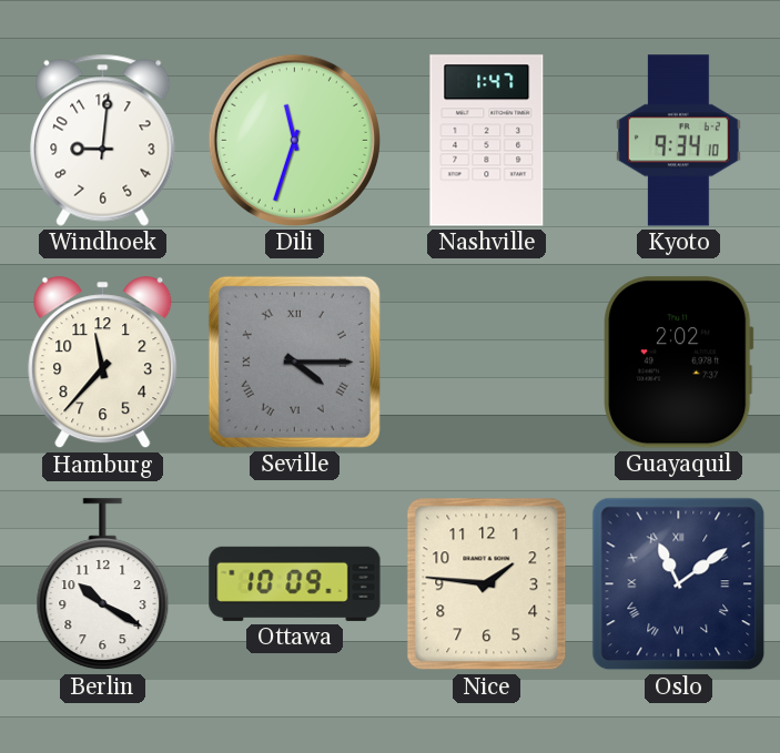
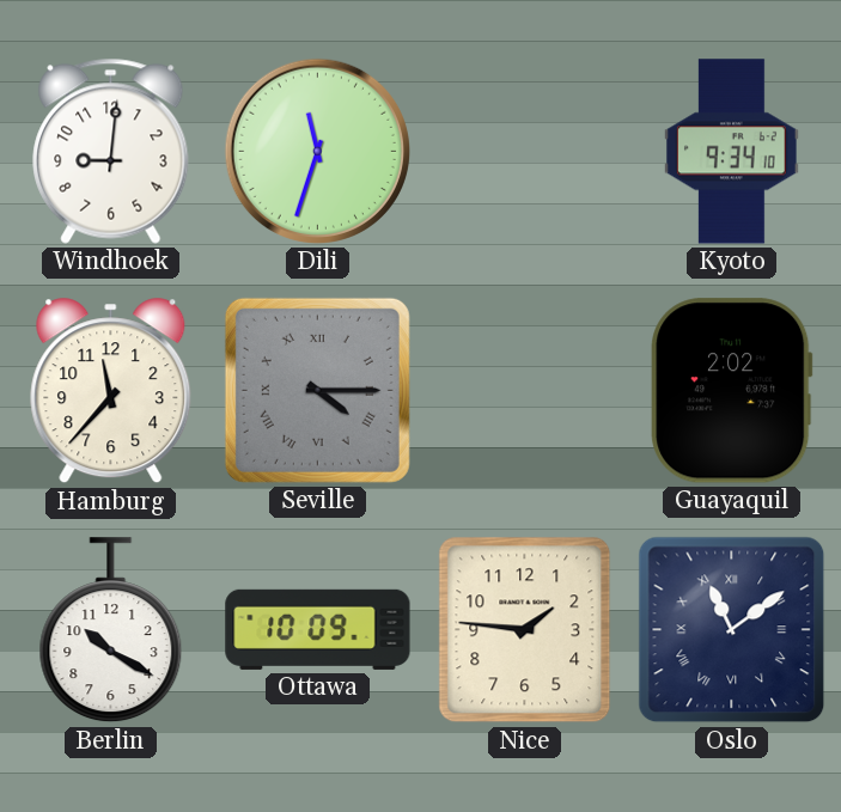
Nashville: 1:47 -> none (487, 141)
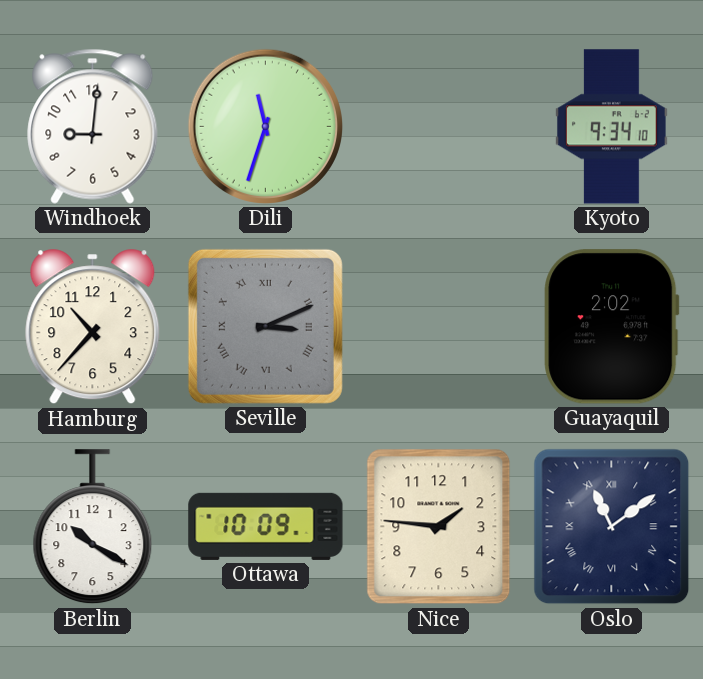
Hamburg: 11:37 -> 10:37 (93, 327)
Seville: 4:15 -> 3:11 (265, 326)
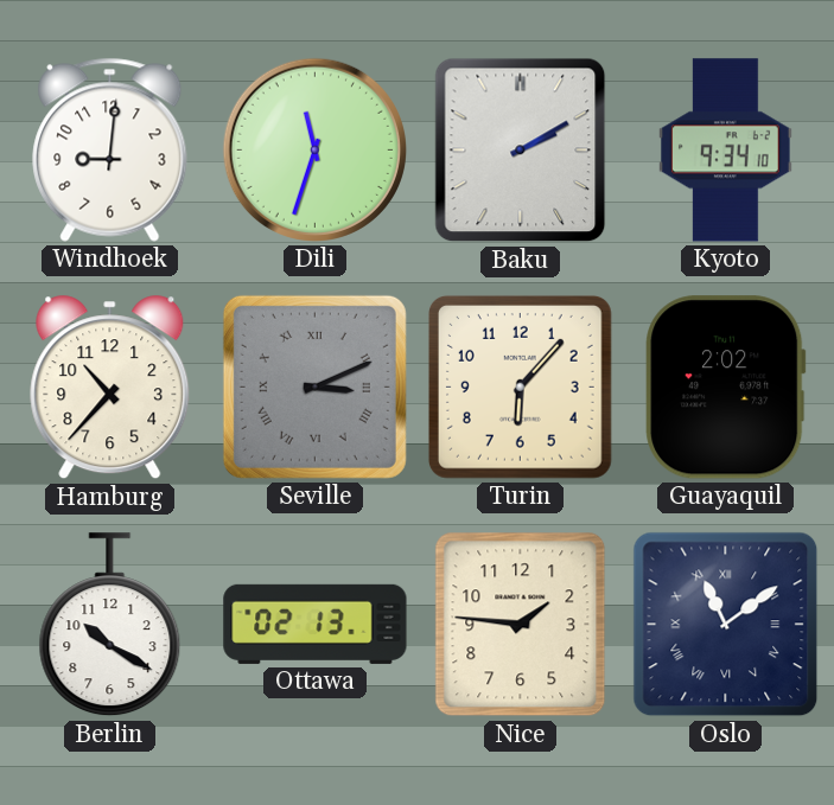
Baku: none -> 2:10 (521, 151)
Turin: none -> 6:07 (520, 386)
Ottawa: 10:09 -> 02:13 (316, 624)
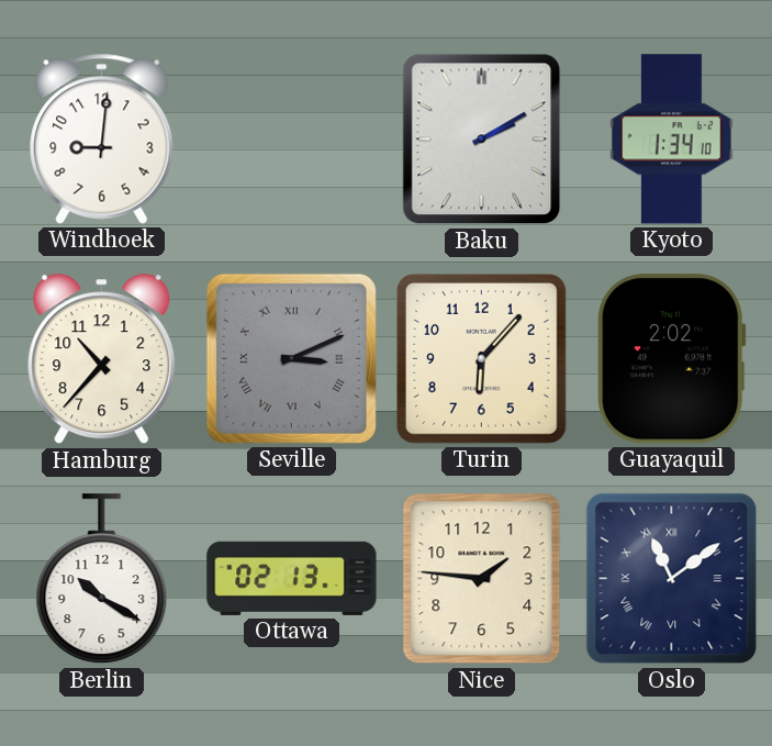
Dili: 11:33 -> none (314, 149)
Kyoto: 9:34 -> 1:34 (672, 140)
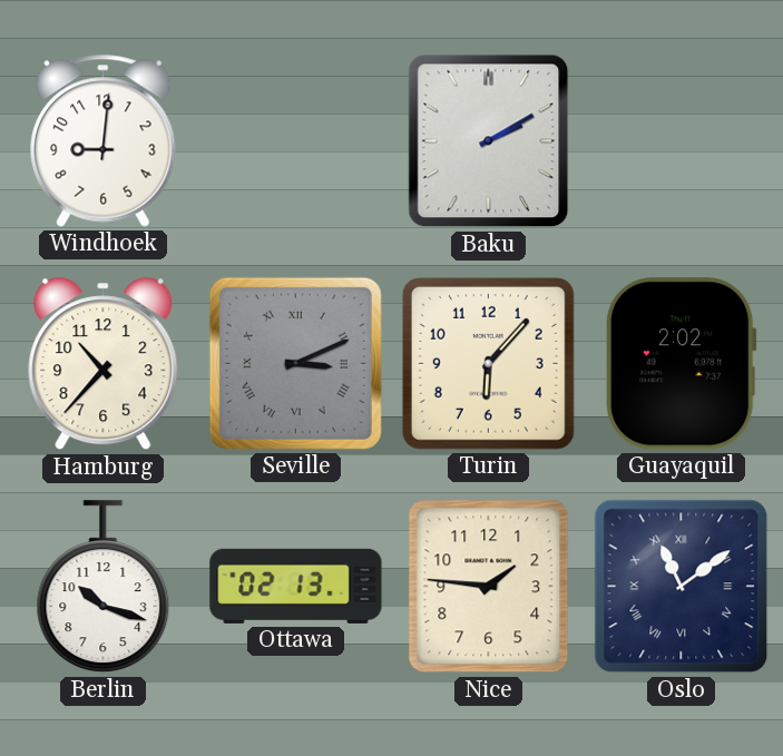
Kyoto: 1:34 -> none (672, 140)
Berlin: 10:20 -> 10:18 (104, 587)
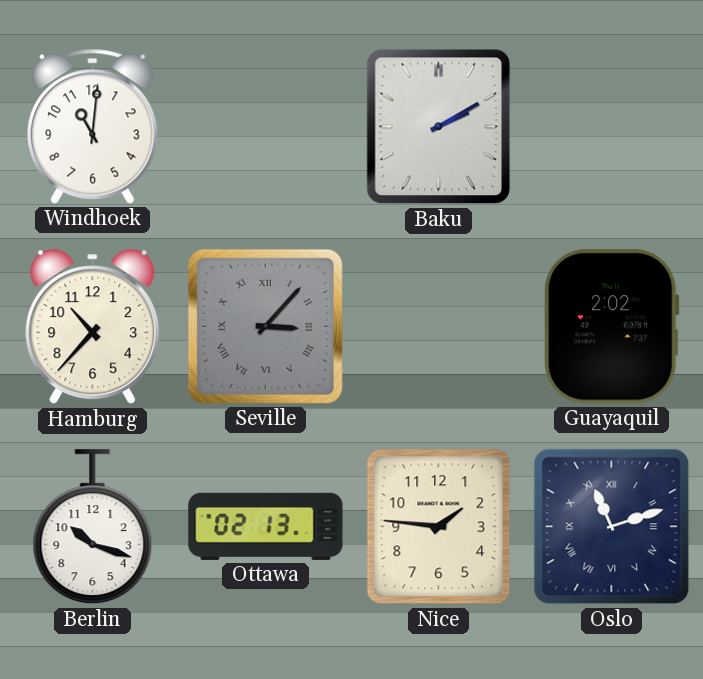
Windhoek: 9:01 -> 11:01 (93, 126)
Seville: 3:11 -> 3:07 (265, 326)
Turin: 6:07 -> none (488, 363)
Oslo: 11:09 -> 11:12 (612, 527)
